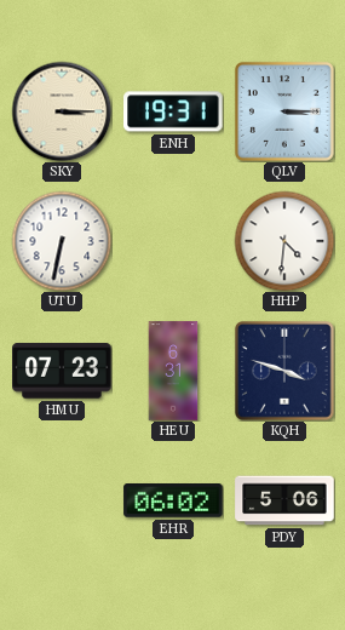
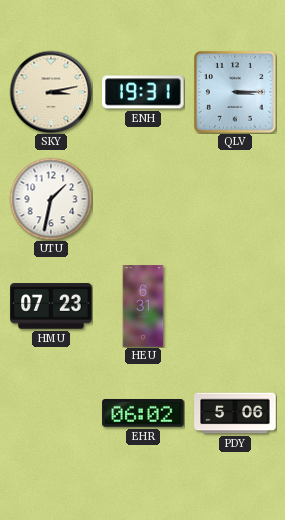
SKY: 3:15 -> 3:13 (51, 92)
UTU: 6:32 -> 1:32 (51, 199)
HHP: 4:31 -> none (284, 241)
KQH: 3:48 -> none (284, 371)
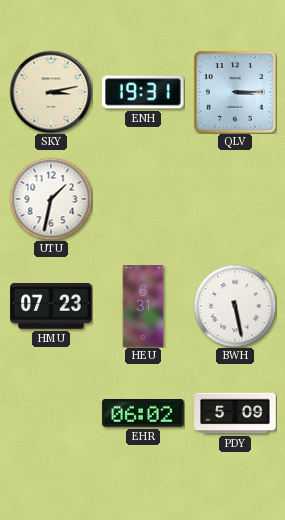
BWH: none -> 5:28 (235, 306)
PDY: 5:06 -> 5:09 (235, 413)
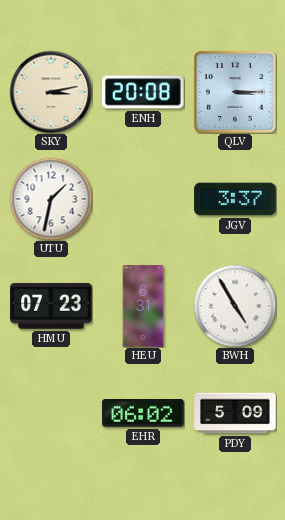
ENH: 19:31 -> 20:08 (143, 92)
JGV: none -> 3:37 (235, 199)
BWH: 5:28 -> 4:55 (235, 306)
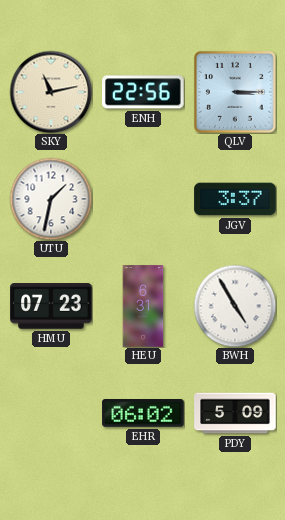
SKY: 3:13 -> 11:13 (51, 92)
ENH: 20:08 -> 22:56 (143, 92)
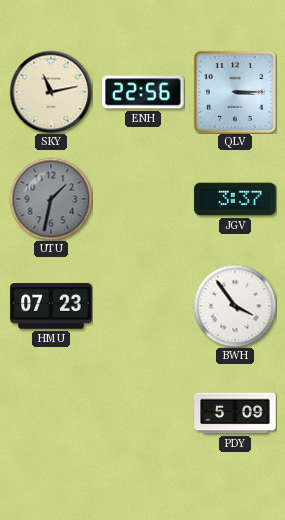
UTU dial: white -> grey (51, 199)
HEU: 6:31 -> none (143, 306)
BWH: 4:55 -> 3:54 (235, 306)
EHR: 06:02 -> none (143, 414)
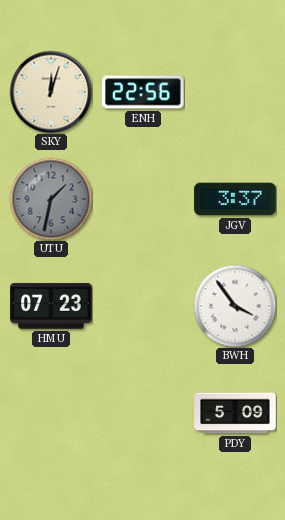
SKY: 11:13 -> 12:03 (51, 92)
QLV: 3:15 -> none (235, 92)
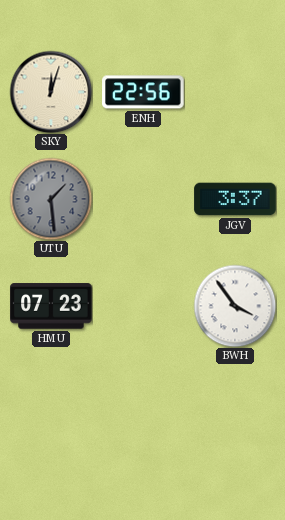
UTU: 1:32 -> 1:29 (51, 199)
PDY: 5:09 -> none (235, 413)
